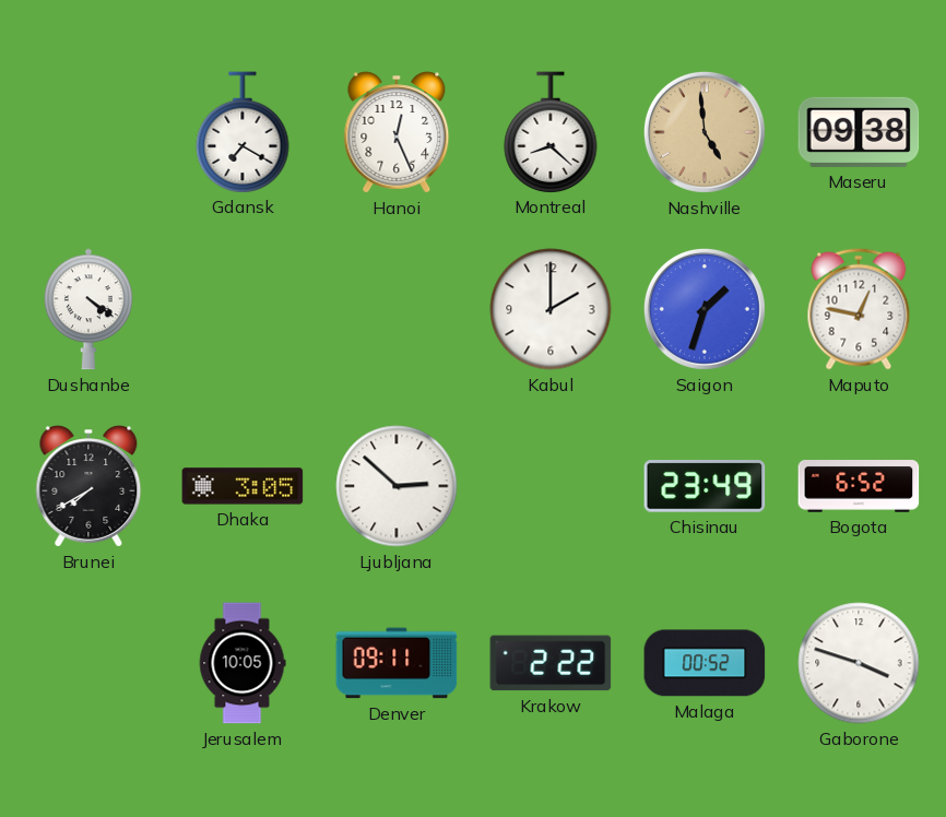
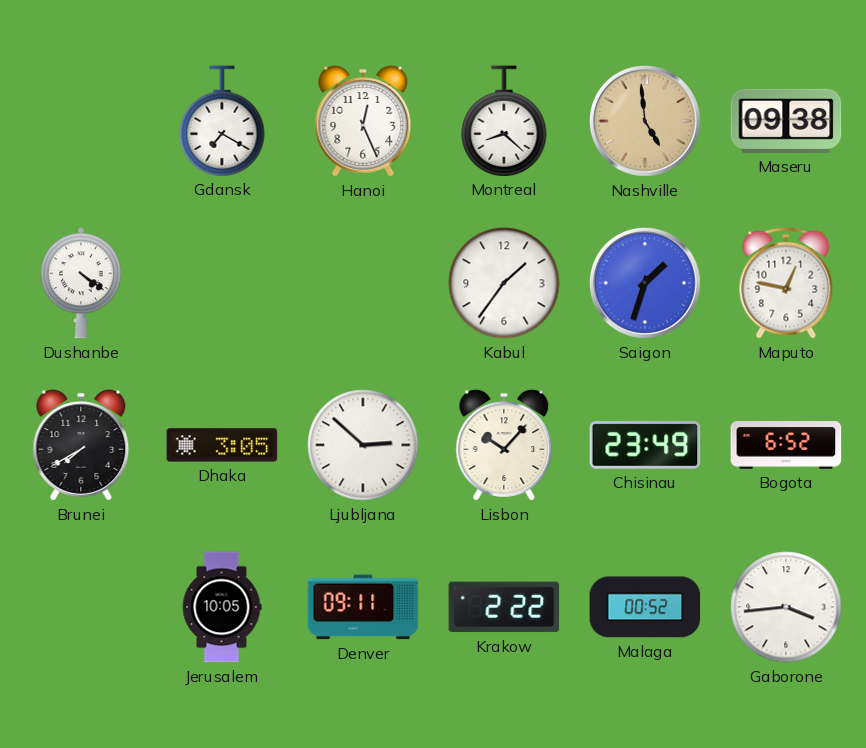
Kabul: 2:00 -> 1:36 (504, 283)
Lisbon: none -> 10:07 (504, 445)
Gaborone: 3:48 -> 3:44 (786, 607)
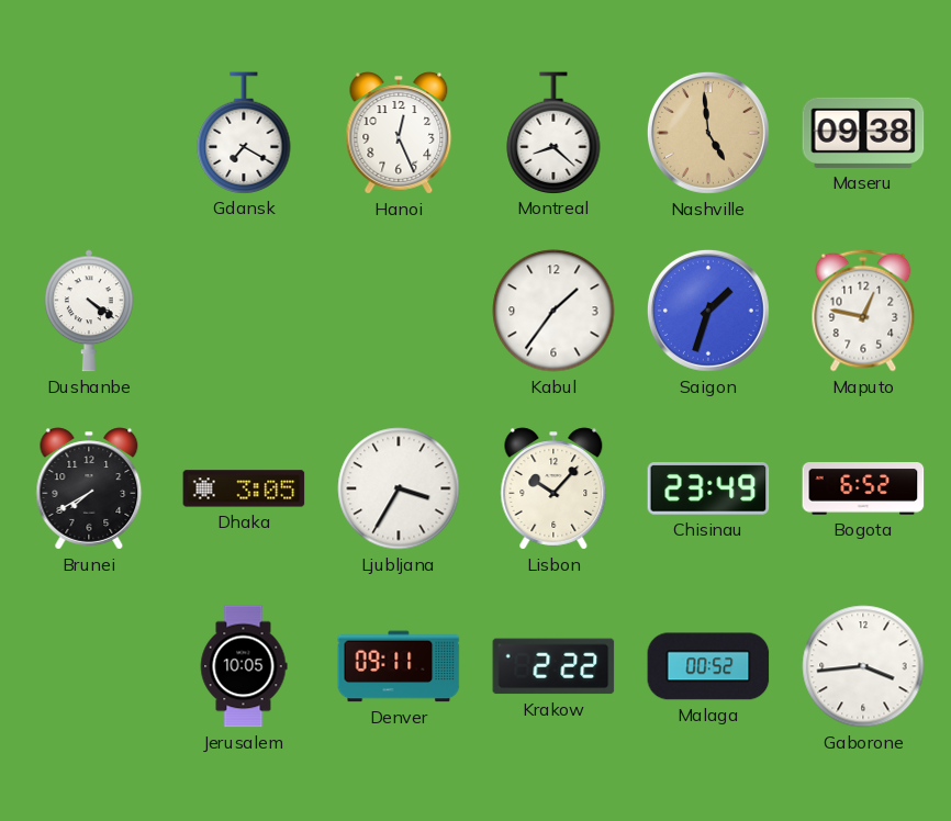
Ljubljana: 2:52 -> 3:35 (399, 488)
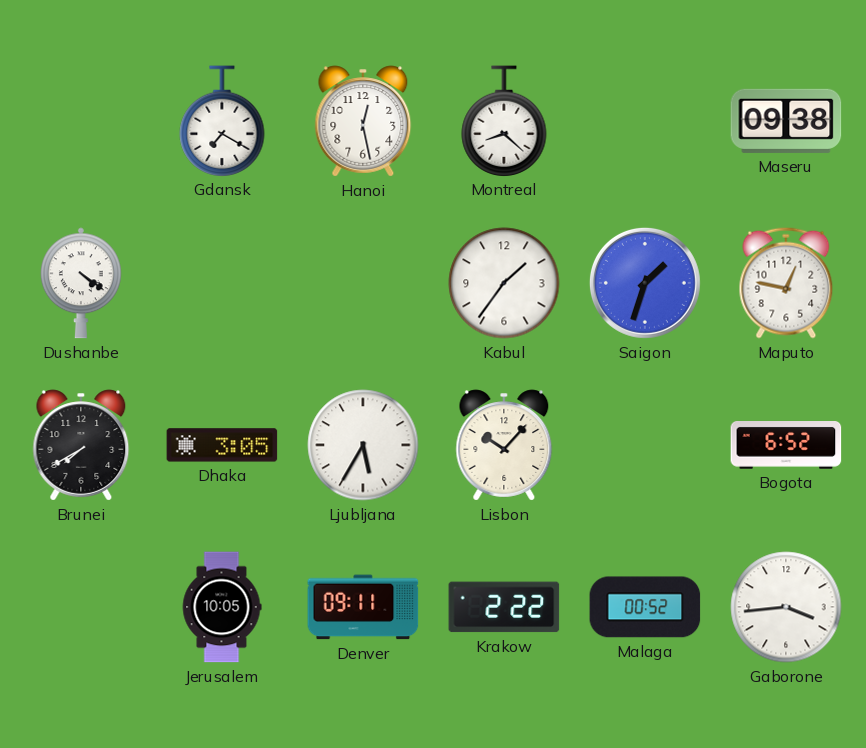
Hanoi: 12:26 -> 12:28 (363, 121)
Nashville: 4:59 -> none (708, 133)
Ljubljana: 3:35 -> 5:35 (363, 445)
Chisinau: 23:49 -> none (708, 488)
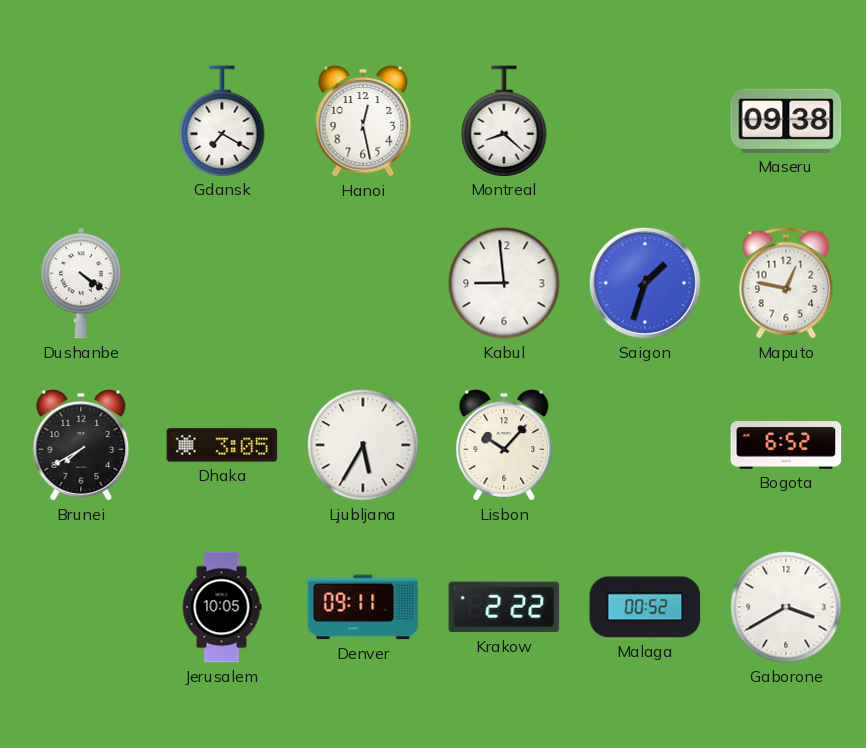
Kabul: 1:36 -> 8:59 (504, 283)
Gaborone: 3:44 -> 3:40 (786, 607)
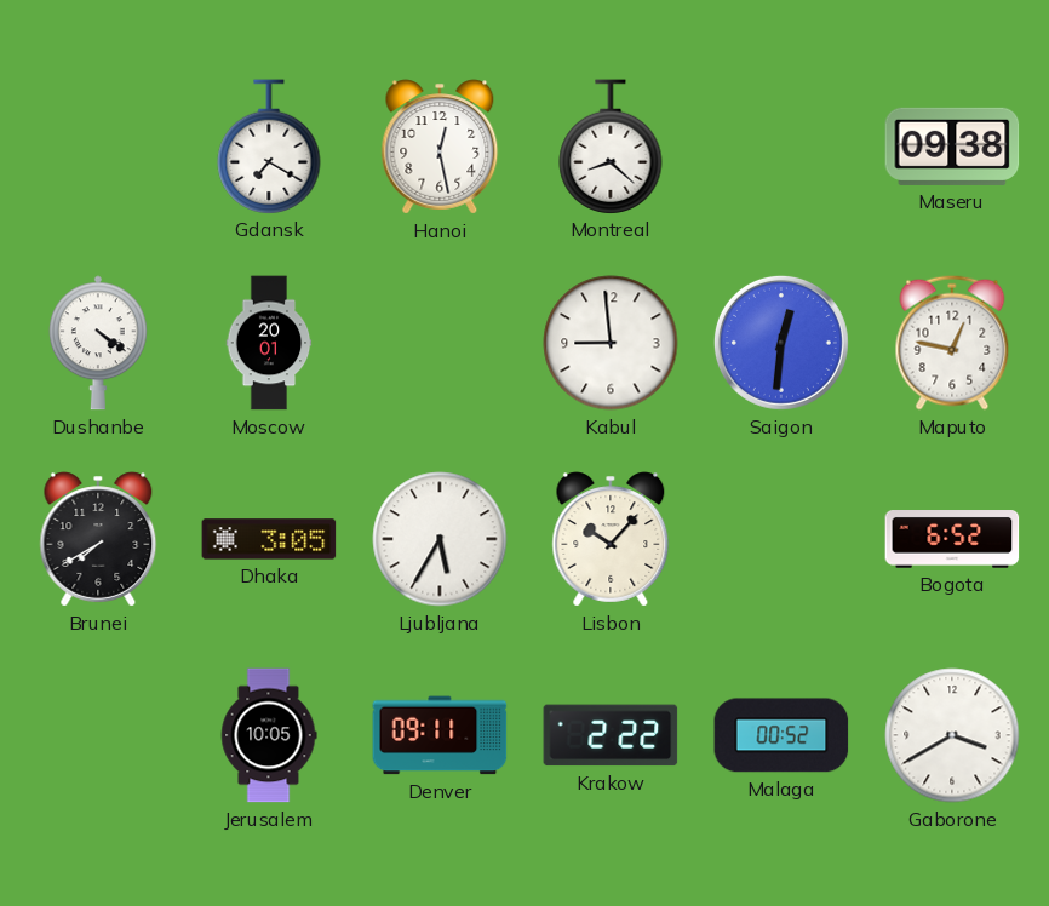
Moscow: none -> 20:01 (269, 343)
Saigon: 1:33 -> 12:31 (781, 343)
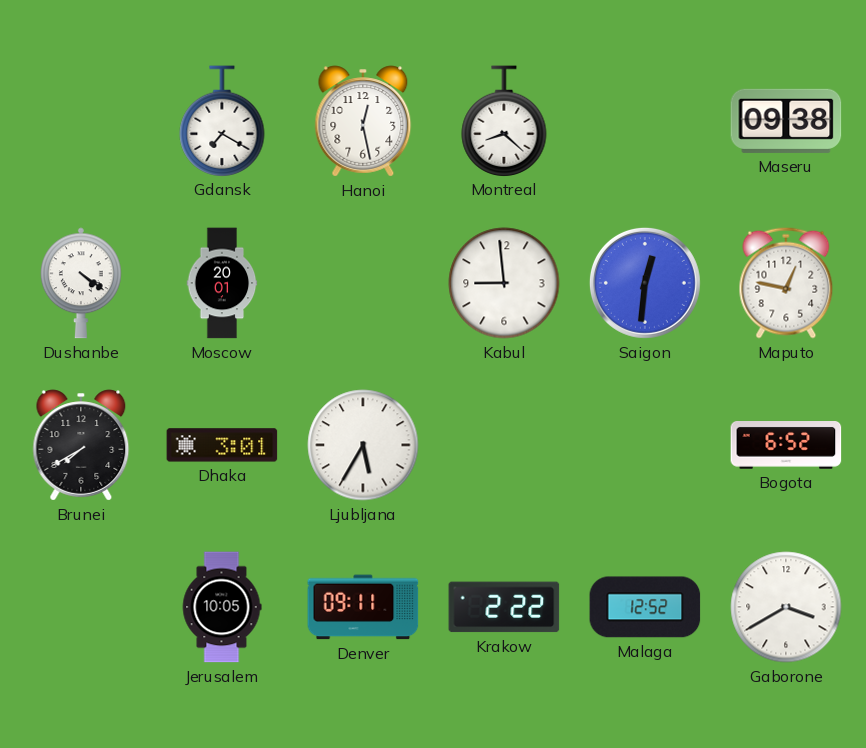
Dhaka: 3:05 -> 3:01 (222, 445)
Lisbon: 10:07 -> none (611, 539)
Malaga: 00:52 -> 12:52 (645, 607)
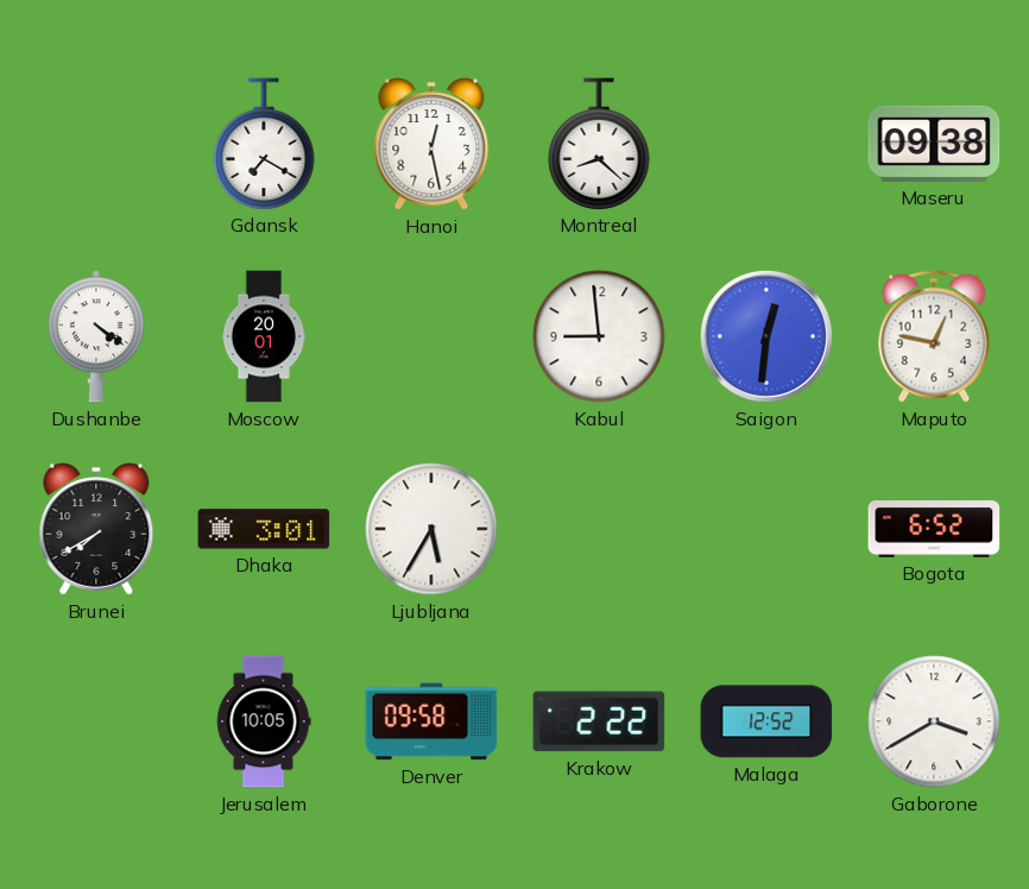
Denver: 09:11 -> 09:58 (431, 721)
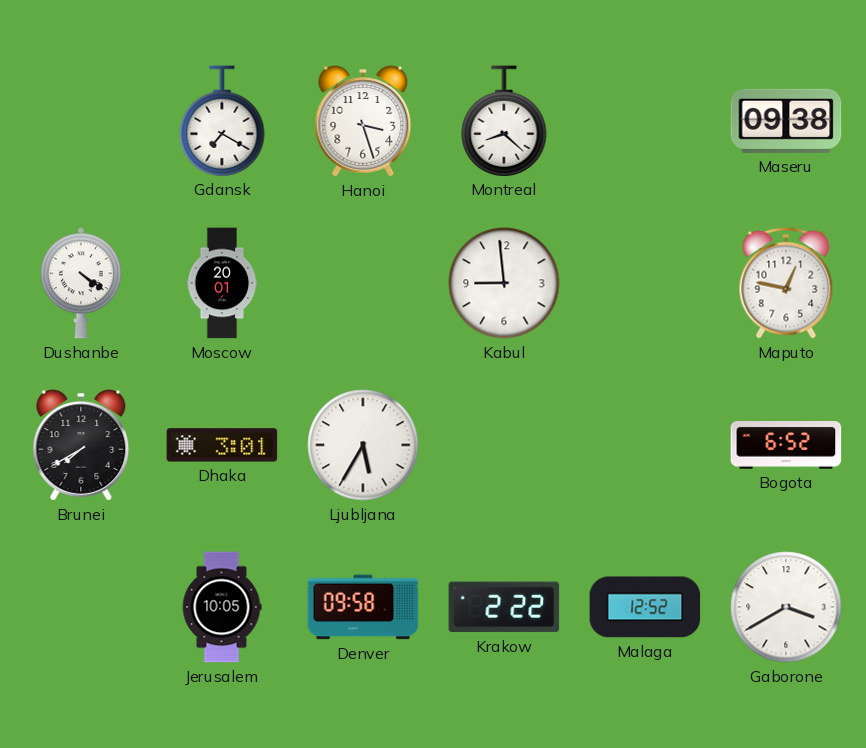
Hanoi: 12:28 -> 3:27 (363, 121)
Saigon: 12:31 -> none (766, 336)
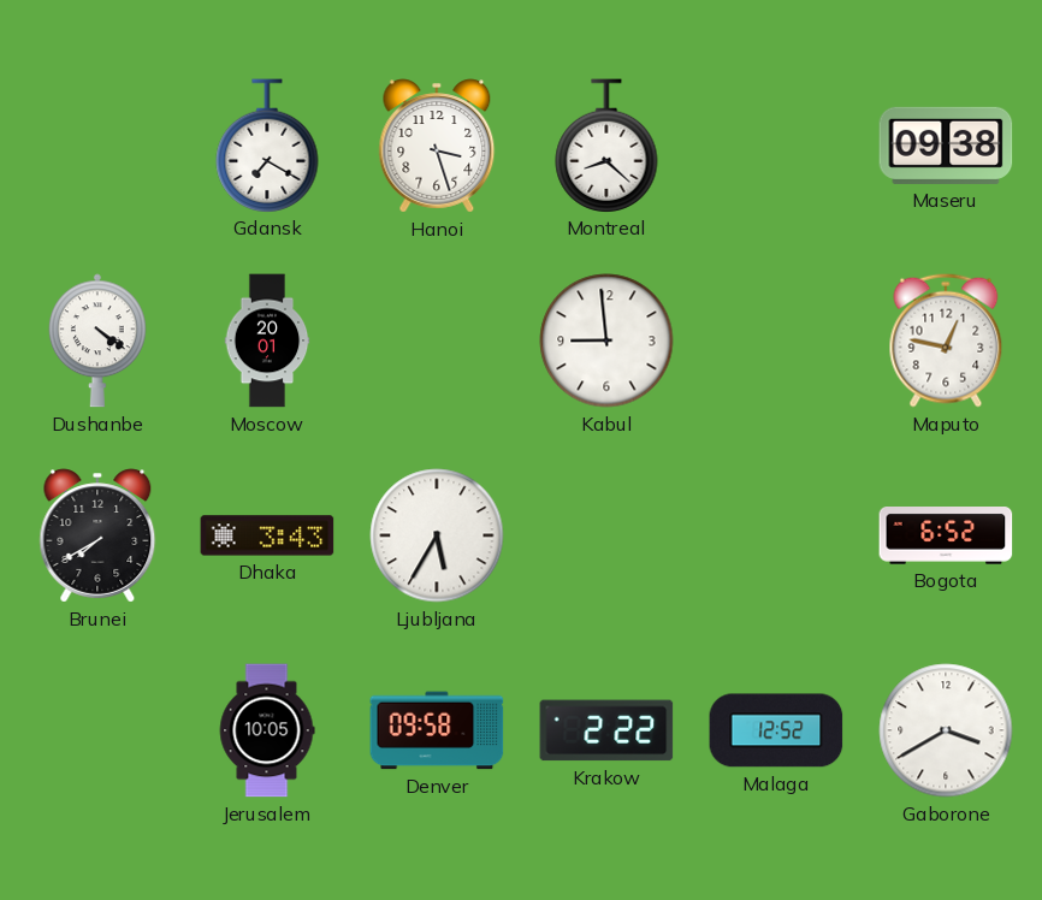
Dhaka: 3:01 -> 3:43 (267, 535)
